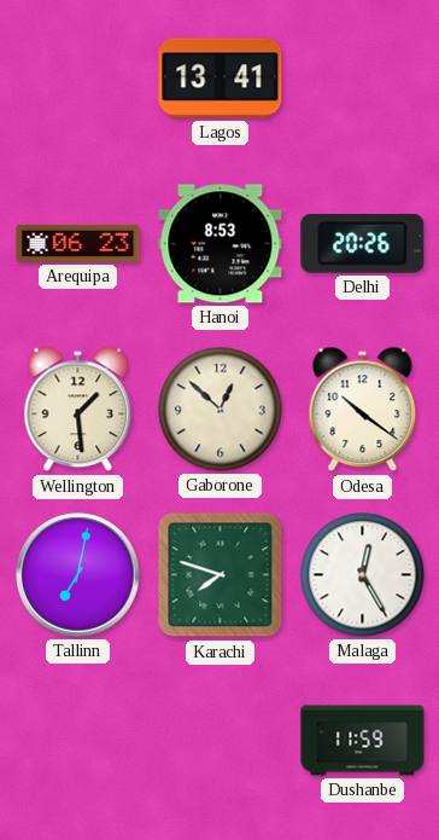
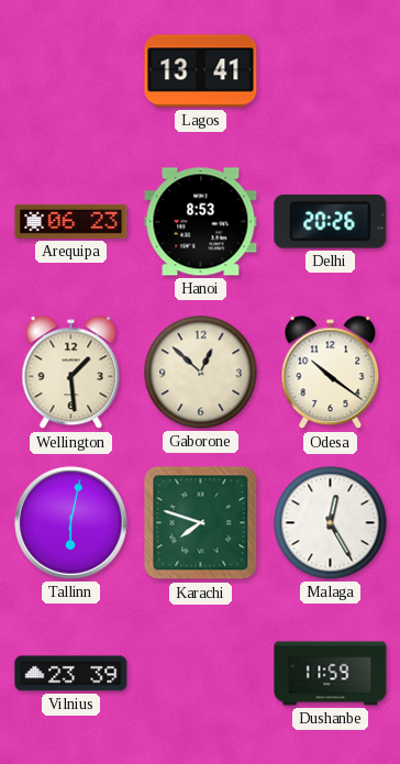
Tallinn: 7:02 -> 6:02 (71, 523)
Vilnius: none -> 23:39 (71, 674)
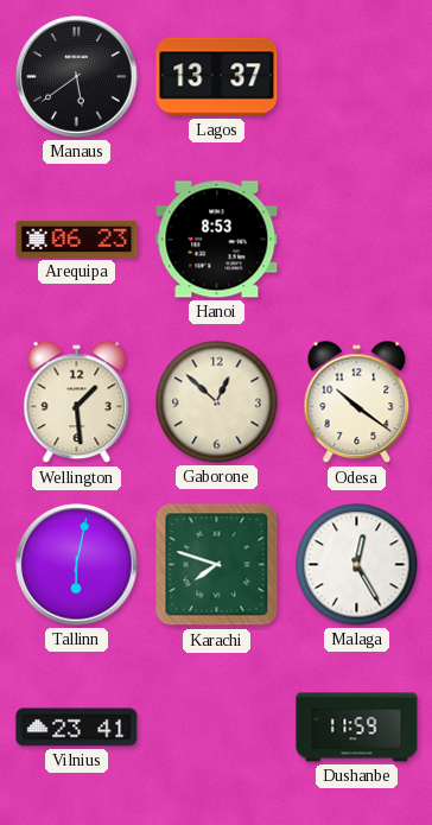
Manaus: none -> 5:39 (77, 77)
Lagos: 13:41 -> 13:37 (217, 77)
Delhi: 20:26 -> none (331, 221)
Vilnius: 23:39 -> 23:41 (77, 728)
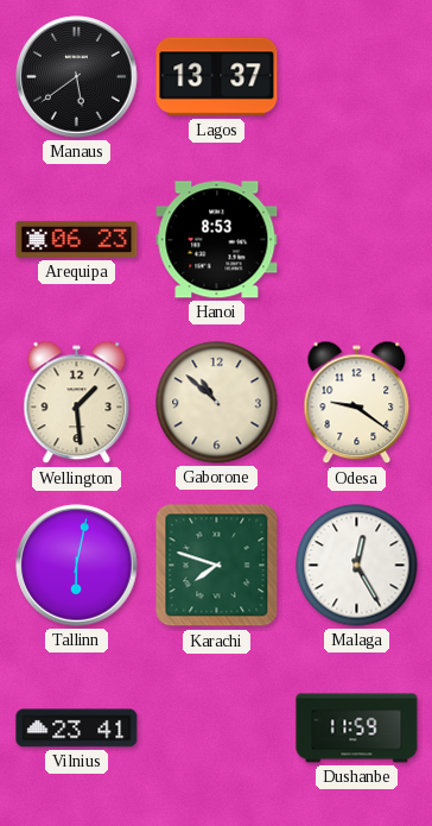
Gaborone: 12:52 -> 10:52 (217, 403)
Odesa: 10:21 -> 9:21 (357, 403)
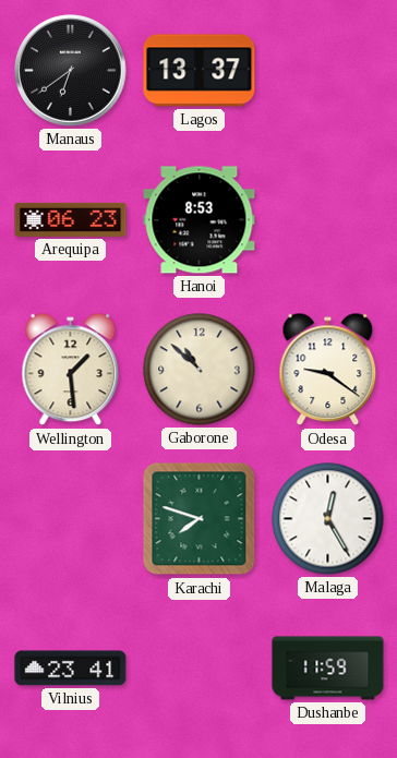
Manaus: 5:39 -> 6:39 (71, 71)
Tallinn: 6:02 -> none (77, 566)
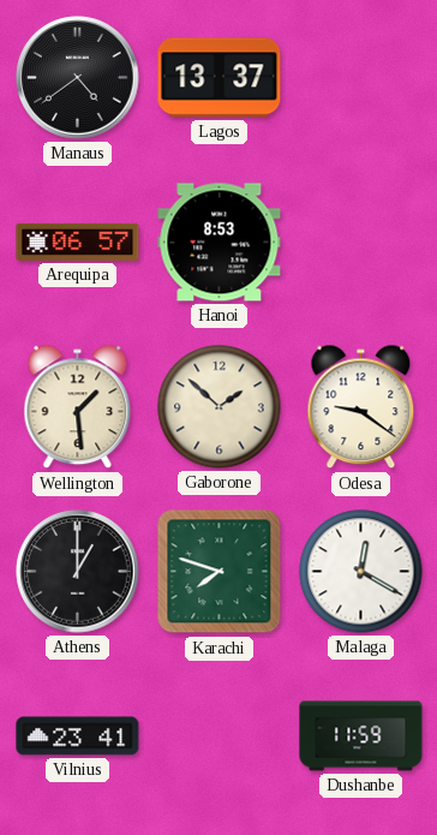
Manaus: 6:39 -> 4:39 (78, 78)
Arequipa: 06:23 -> 06:57 (78, 241)
Gaborone: 10:52 -> 1:52 (220, 407)
Athens: none -> 1:00 (78, 572)
Malaga: 12:25 -> 12:20 (361, 572)
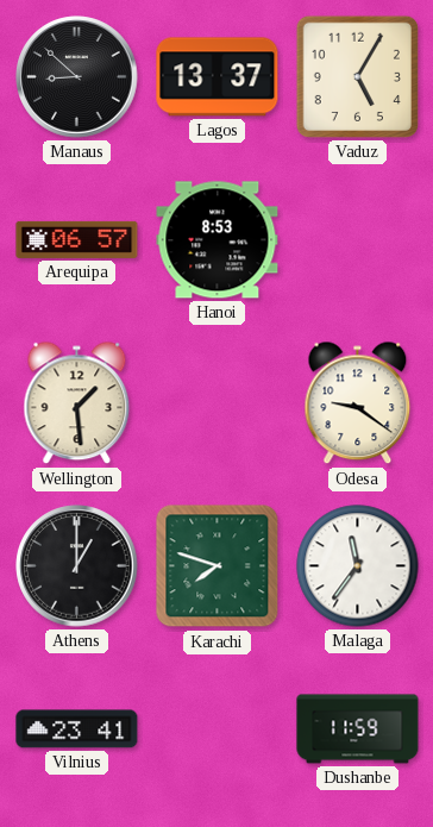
Manaus: 4:39 -> 8:52 (77, 77)
Vaduz: none -> 5:05 (357, 76)
Gaborone: 1:52 -> none (220, 407)
Malaga: 12:20 -> 11:36 (358, 566)
